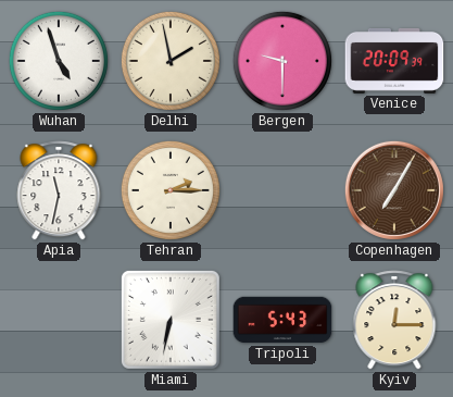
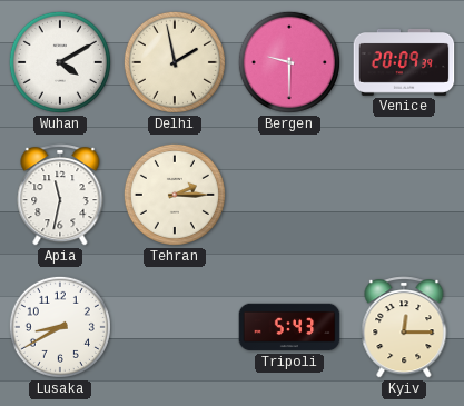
Wuhan: 4:57 -> 4:10 (60, 62)
Copenhagen: 7:05 -> none (394, 190)
Lusaka: none -> 8:40 (60, 327)
Miami: 6:32 -> none (171, 320)
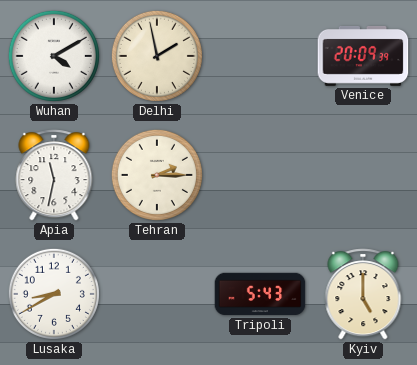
Bergen: 9:30 -> none (289, 62)
Kyiv: 12:15 -> 5:00 (363, 294)
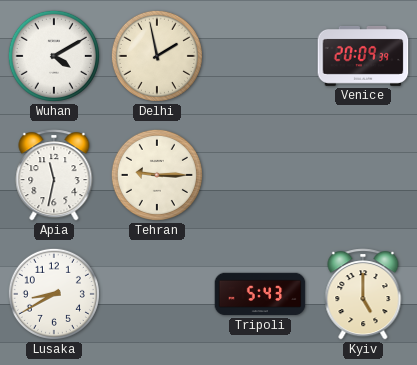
Tehran: 2:15 -> 9:15 (157, 175)
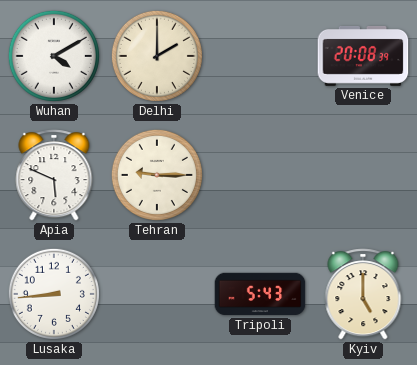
Delhi: 1:58 -> 2:00 (157, 56)
Venice: 20:09 -> 20:08 (363, 56)
Apia: 11:32 -> 5:49 (54, 175)
Lusaka: 8:40 -> 8:44 (54, 294)
